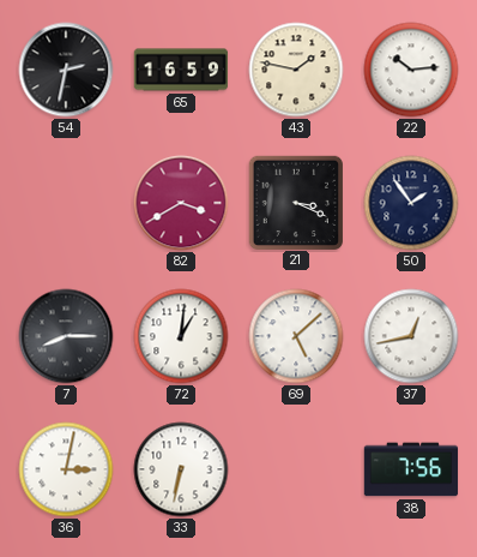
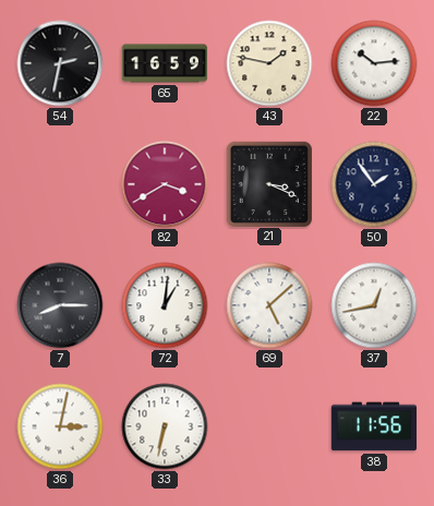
38: 7:56 -> 11:56 (374, 426)
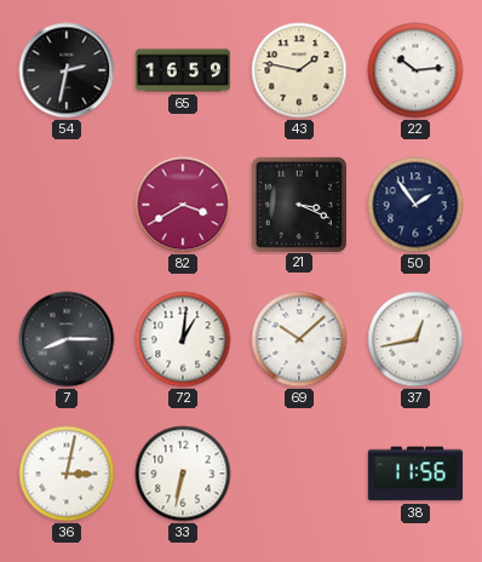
69: 5:08 -> 10:08 (299, 339)
